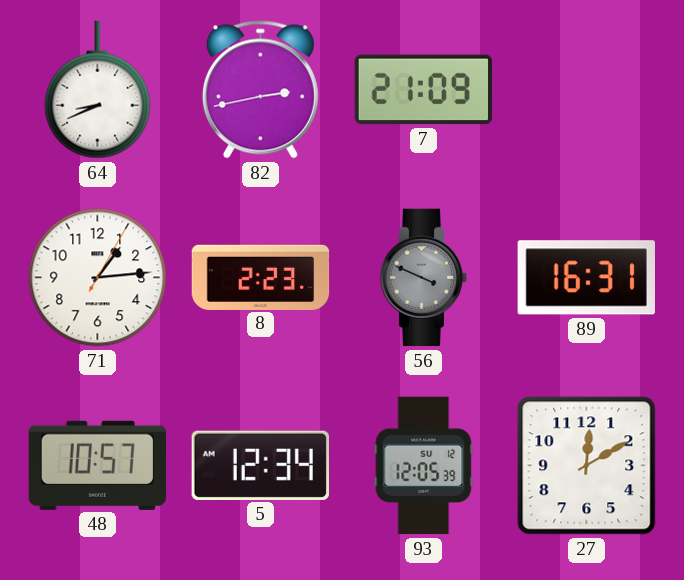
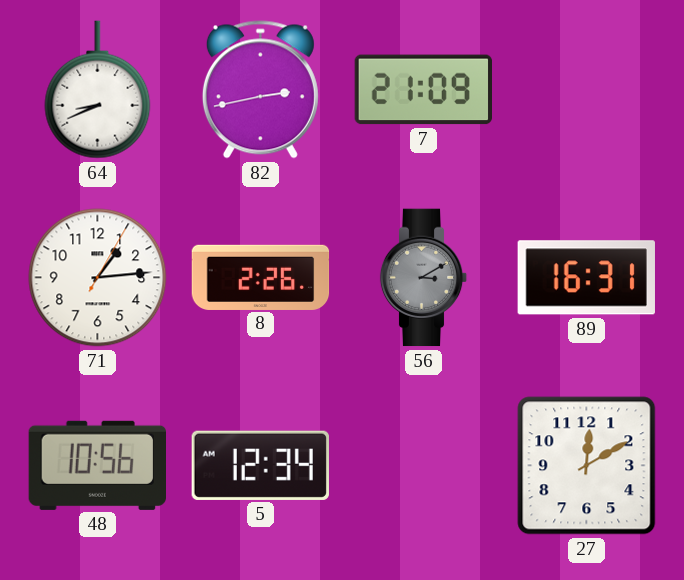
8: 2:23 -> 2:26 (261, 277)
56: 3:49 -> 3:10 (424, 278)
48: 10:57 -> 10:56 (97, 465)
93: 12:05 -> none (424, 466)
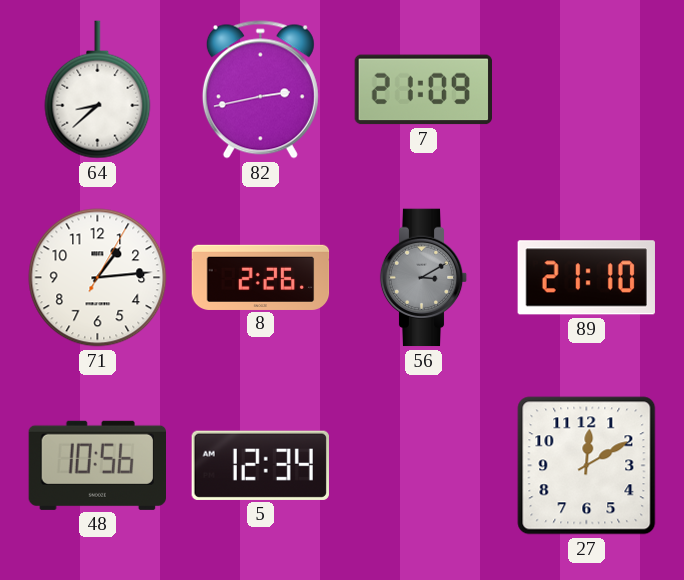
64: 8:41 -> 8:38 (98, 90)
89: 16:31 -> 21:10 (586, 278)
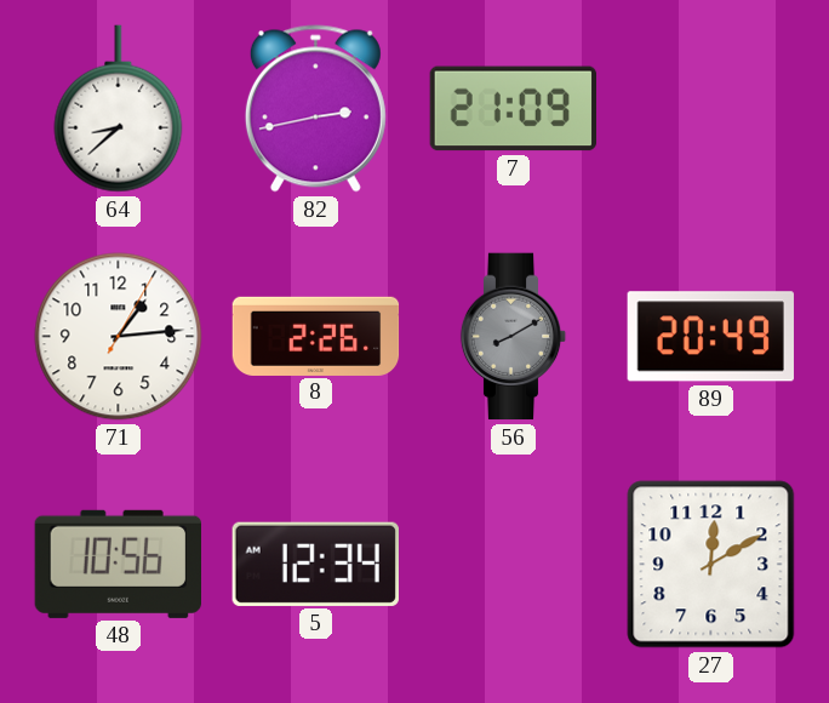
56: 3:10 -> 8:10 (514, 337)
89: 21:10 -> 20:49 (710, 337)
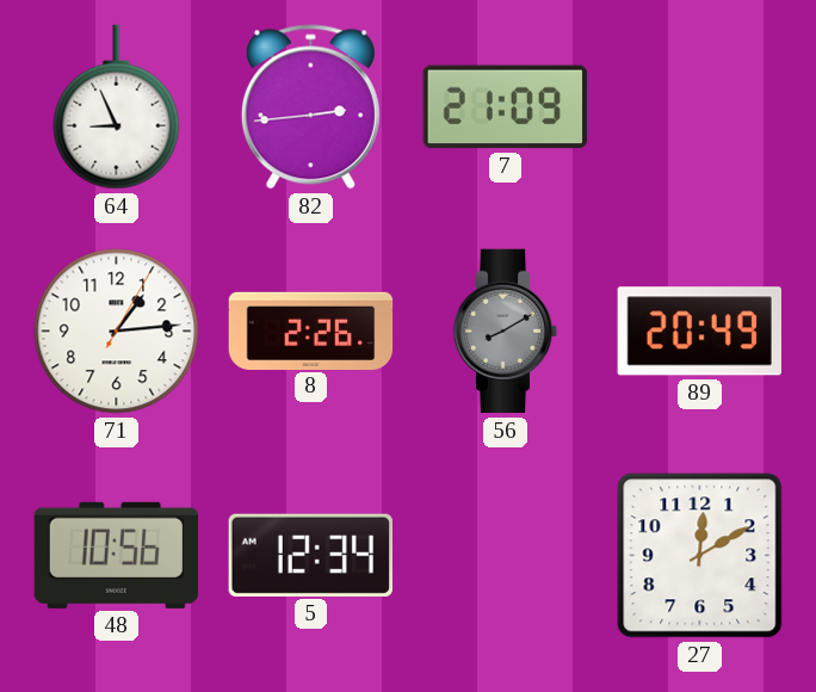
64: 8:38 -> 8:56 (117, 107)
82: 2:43 -> 2:44 (310, 107)
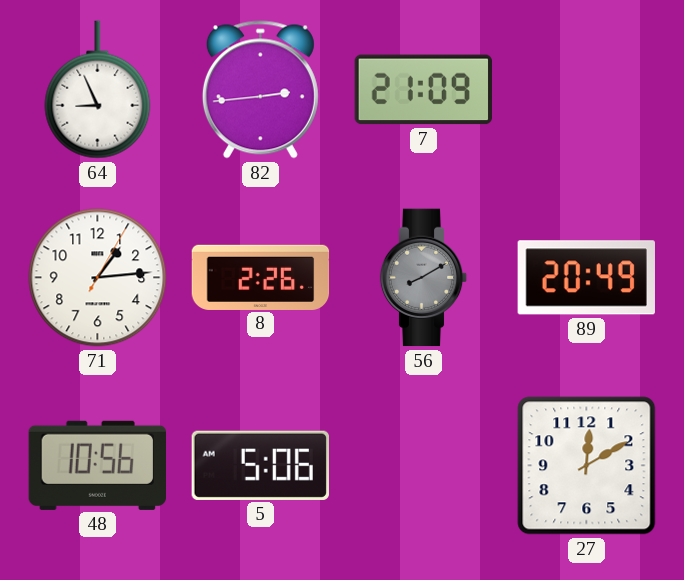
5: 12:34 -> 5:06 (260, 465)
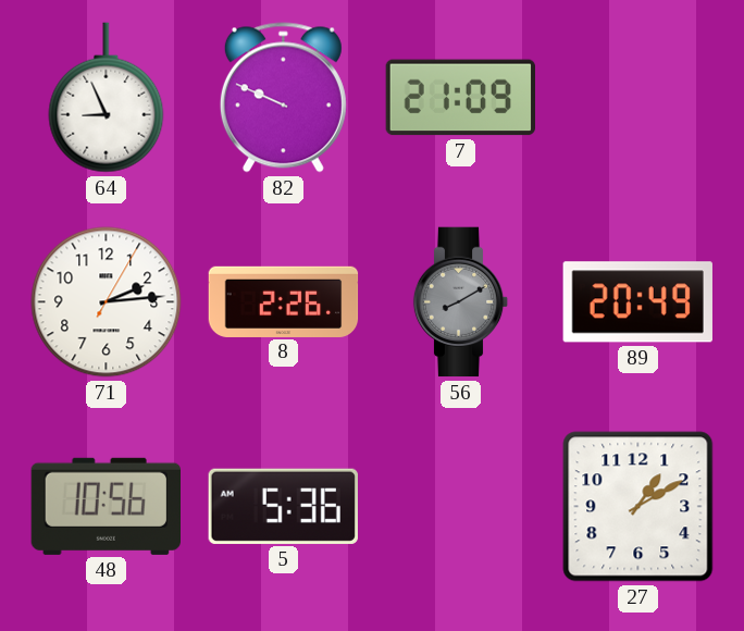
82: 2:44 -> 9:49 (283, 98)
71: 1:14 -> 2:14 (107, 302)
5: 5:06 -> 5:36 (283, 506)
27: 12:10 -> 1:10 (638, 507)
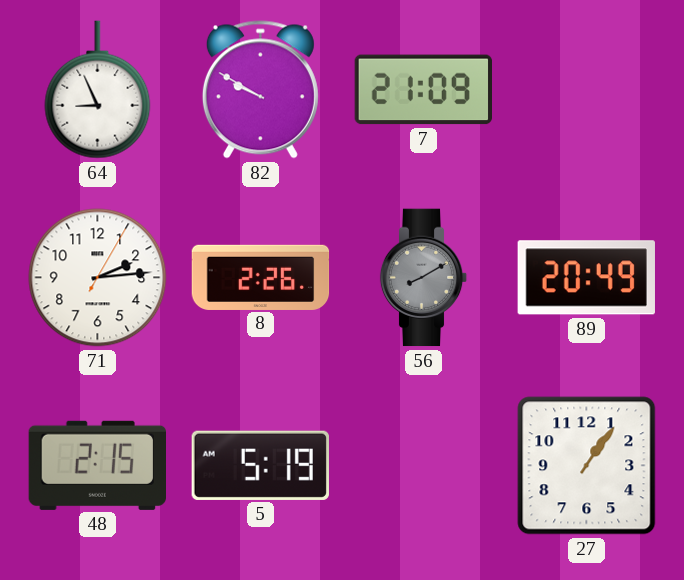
82: 9:49 -> 9:50 (260, 90)
48: 10:56 -> 2:15 (97, 465)
5: 5:36 -> 5:19 (260, 465)
27: 1:10 -> 1:06 (587, 466)
